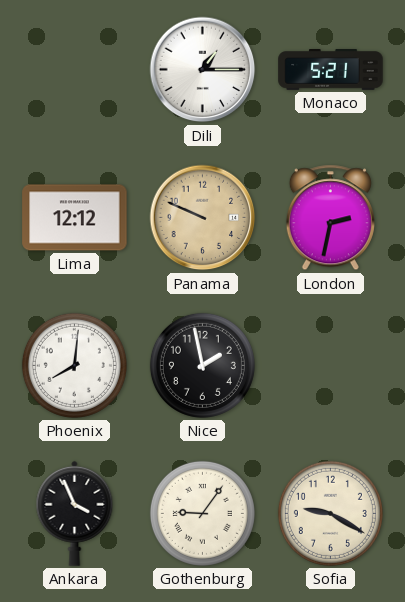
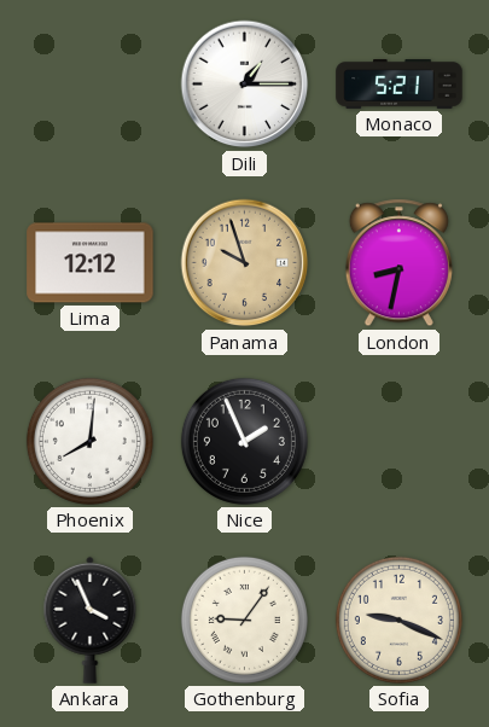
Panama: 9:49 -> 9:57 (245, 263)
London: 2:32 -> 8:32 (398, 263)
Nice: 1:58 -> 1:56 (244, 441)
Sofia: 9:20 -> 9:19 (398, 620)
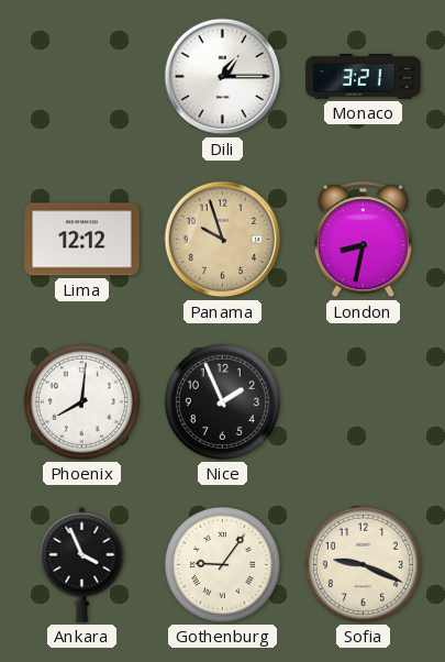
Monaco: 5:21 -> 3:21 (364, 77)
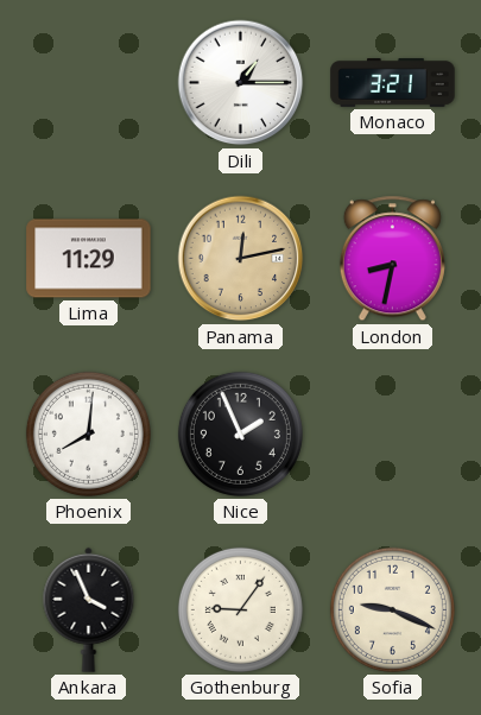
Lima: 12:12 -> 11:29 (89, 259)
Panama: 9:57 -> 12:13 (241, 259)
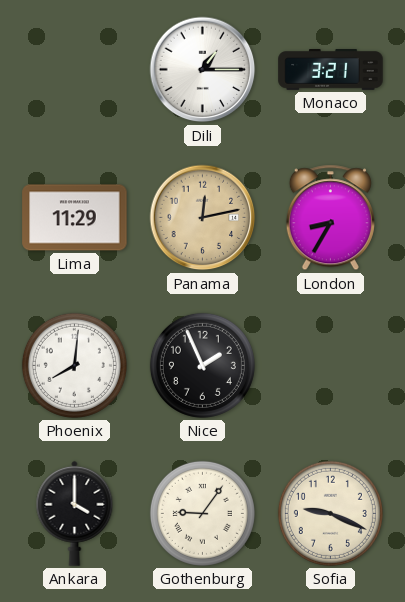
London: 8:32 -> 8:35 (330, 218)
Ankara: 3:56 -> 4:00 (75, 513)
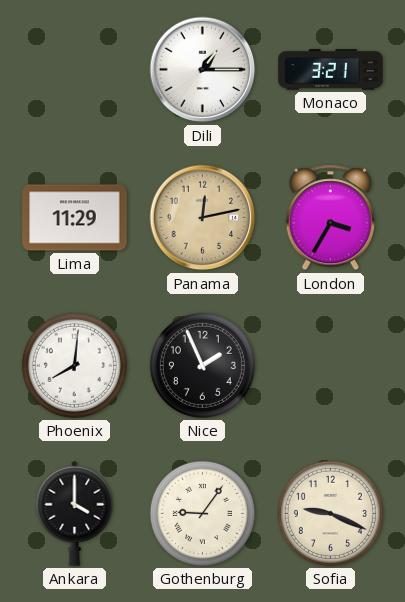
London: 8:35 -> 3:35 (330, 218)
